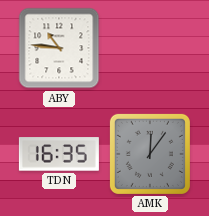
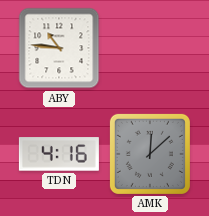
TDN: 16:35 -> 4:16 (59, 154)
AMK: 12:06 -> 12:08 (150, 154)
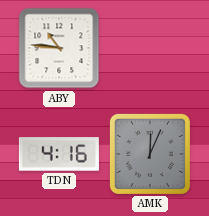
AMK: 12:08 -> 12:04 (150, 154)
